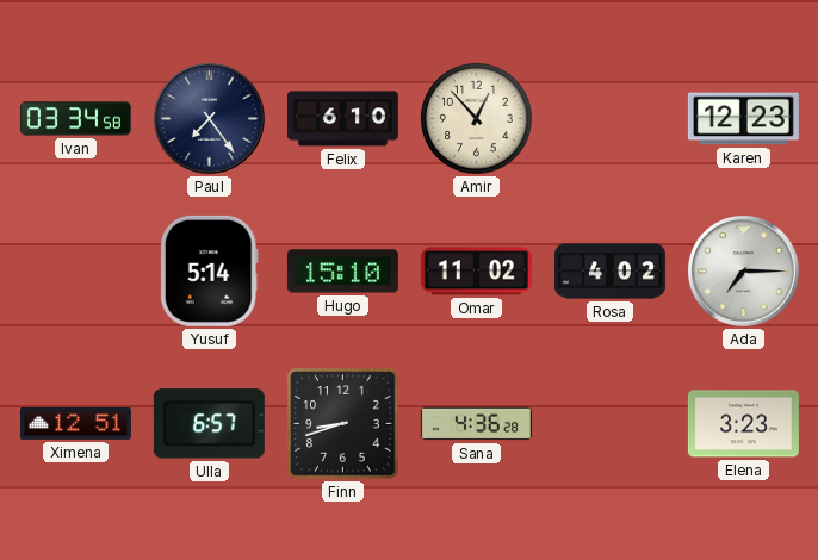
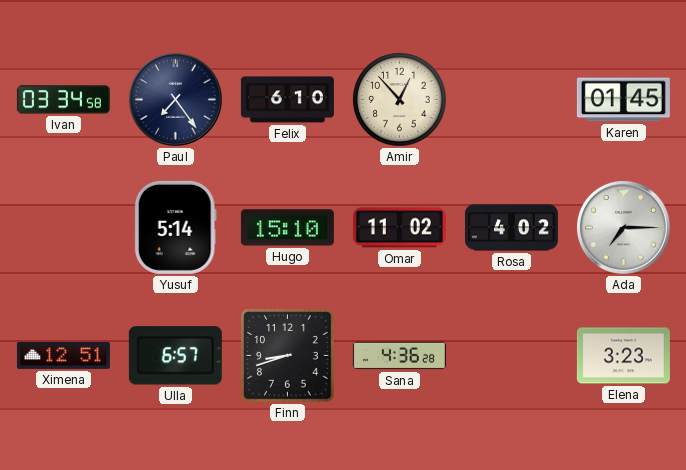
Karen: 12:23 -> 01:45 (623, 100)
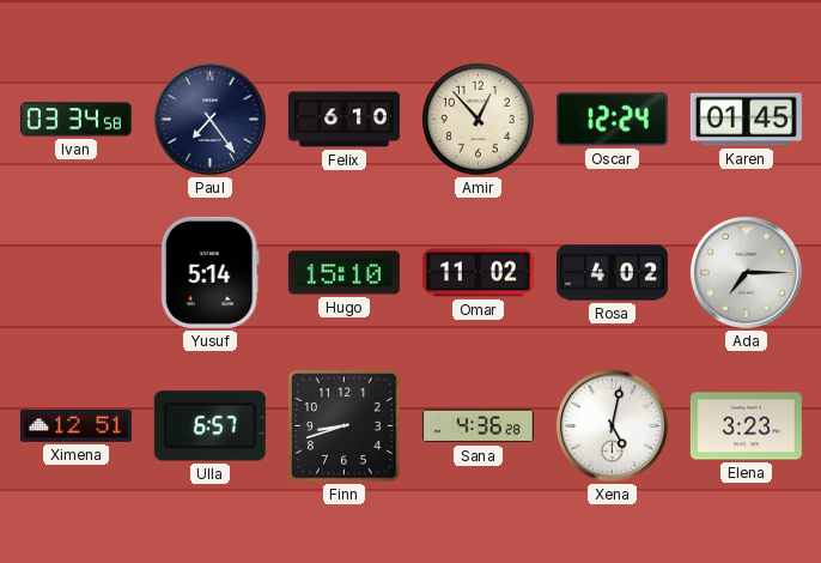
Oscar: none -> 12:24 (612, 120)
Xena: none -> 5:02 (612, 425)
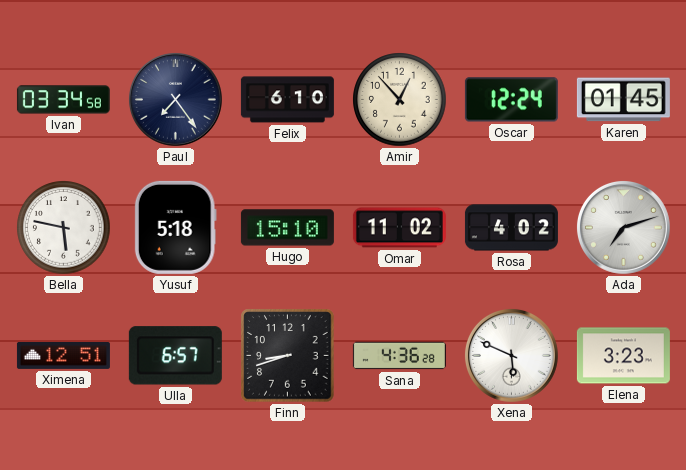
Bella: none -> 5:47 (64, 228)
Yusuf: 5:14 -> 5:18 (175, 227)
Ada: 7:15 -> 7:12 (623, 227)
Xena: 5:02 -> 5:49 (511, 355)
